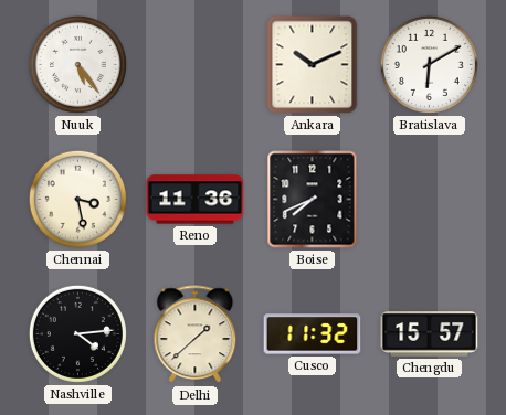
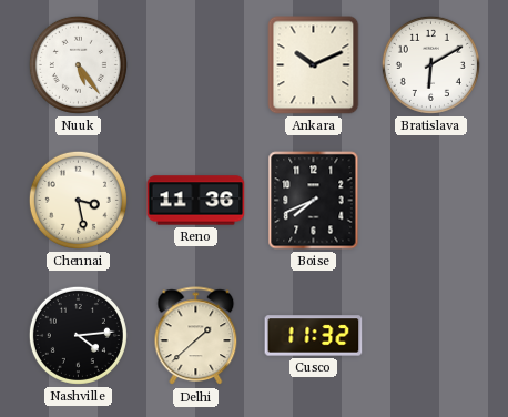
Chengdu: 15:57 -> none (430, 334)
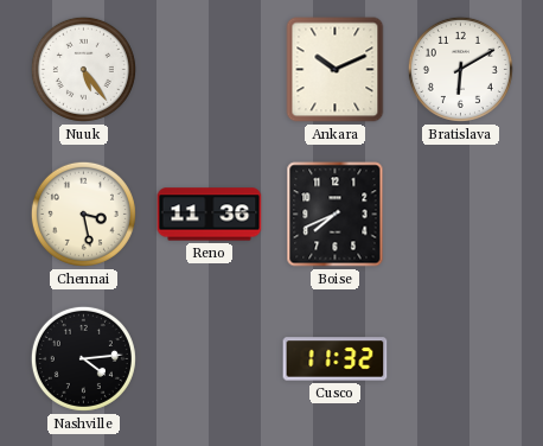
Delhi: 1:38 -> none (196, 336)
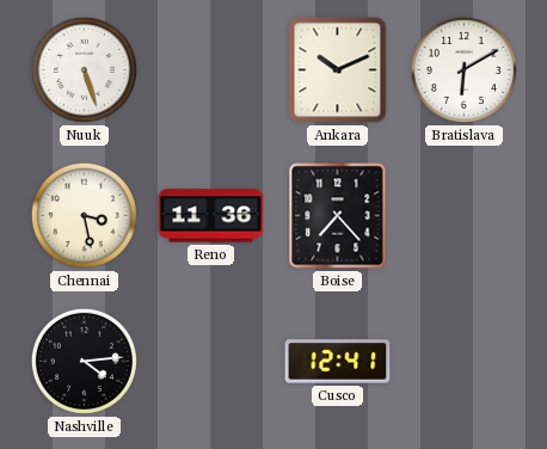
Nuuk: 5:24 -> 5:27 (84, 69)
Boise: 7:41 -> 7:23 (338, 216)
Cusco: 11:32 -> 12:41 (338, 362)
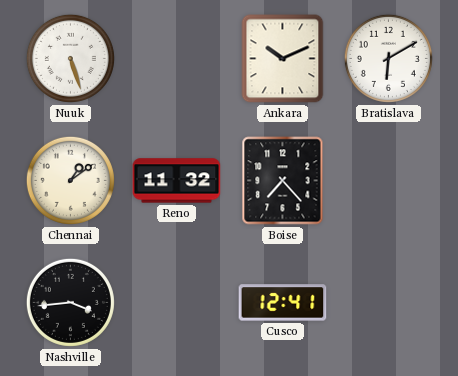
Chennai: 3:28 -> 1:09 (70, 180)
Reno: 11:36 -> 11:32 (177, 181)
Nashville: 4:14 -> 3:44 (70, 302)
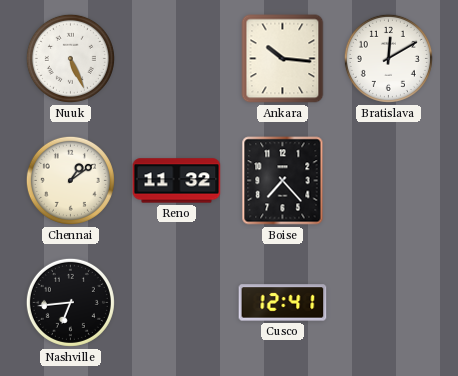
Nuuk: 5:27 -> 5:26 (70, 58)
Ankara: 10:11 -> 10:16 (283, 59)
Bratislava: 6:10 -> 12:10 (388, 58)
Nashville: 3:44 -> 6:44 (70, 302)
